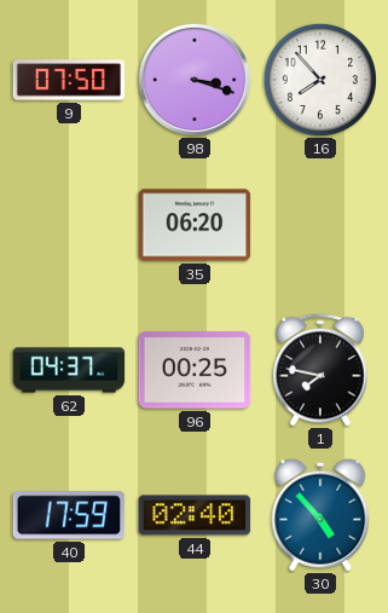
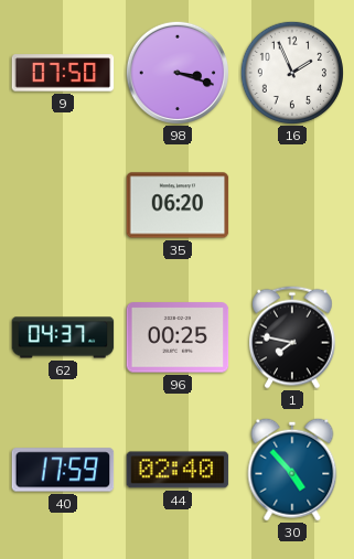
16: 7:53 -> 1:56 (292, 73)
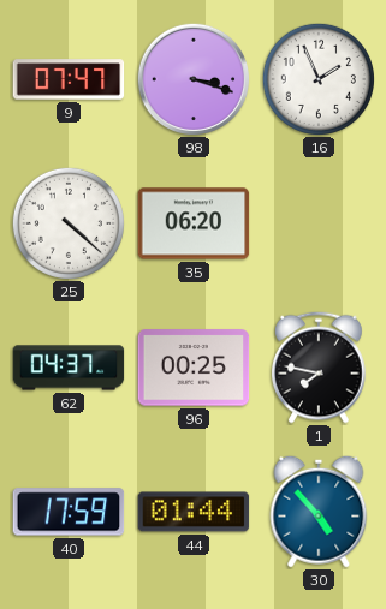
9: 07:50 -> 07:47 (69, 79)
25: none -> 4:22 (69, 223)
44: 02:40 -> 01:44 (194, 512)
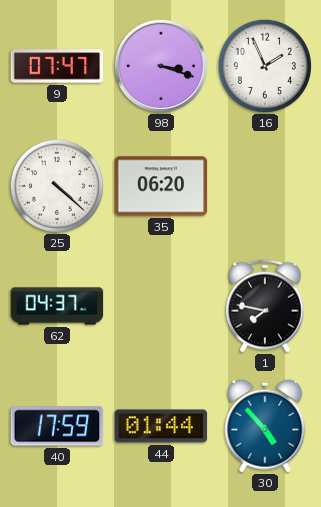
96: 00:25 -> none (194, 368)
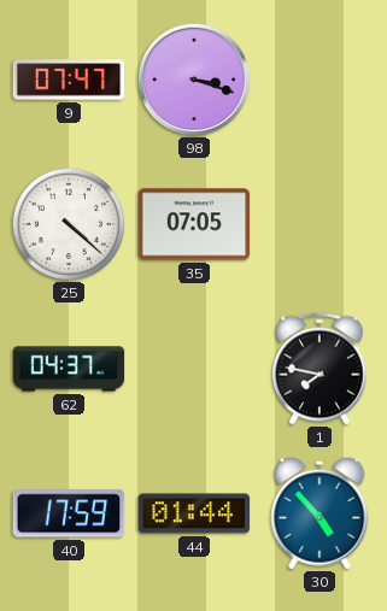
16: 1:56 -> none (265, 66)
35: 06:20 -> 07:05 (194, 224)
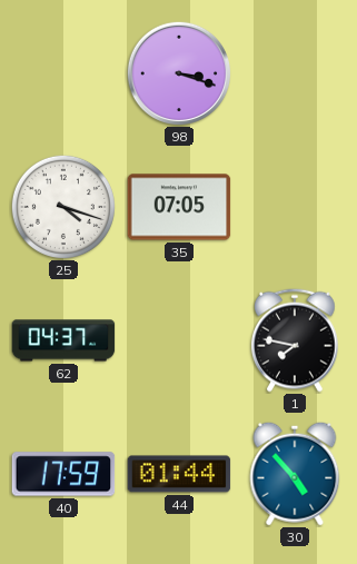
9: 07:47 -> none (69, 80)
25: 4:22 -> 4:18 (63, 207)
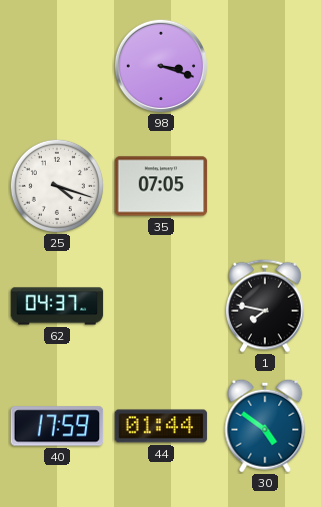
30: 4:53 -> 4:51 (265, 426)
